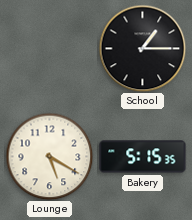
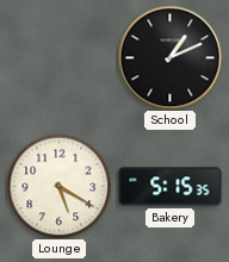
School: 1:15 -> 1:11 (169, 57)
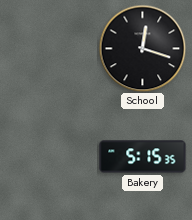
School: 1:11 -> 12:18 (142, 48)
Lounge: 5:20 -> none (58, 186)
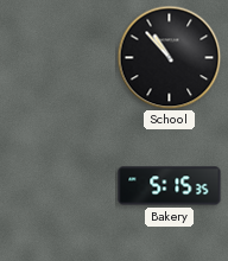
School: 12:18 -> 10:53 (169, 57)
